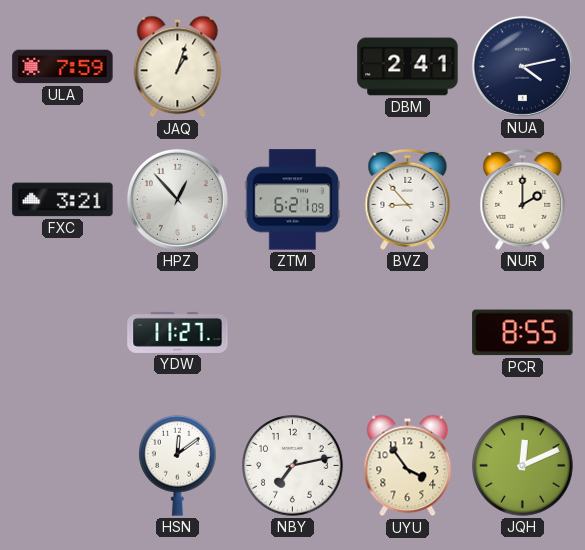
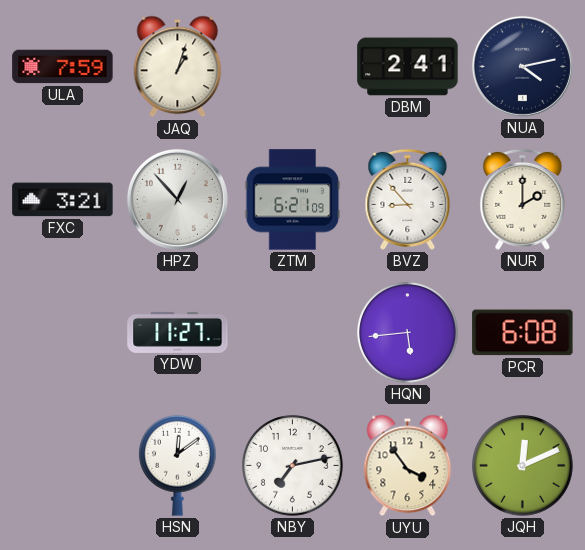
HQN: none -> 5:44 (408, 333)
PCR: 8:55 -> 6:08 (523, 333)
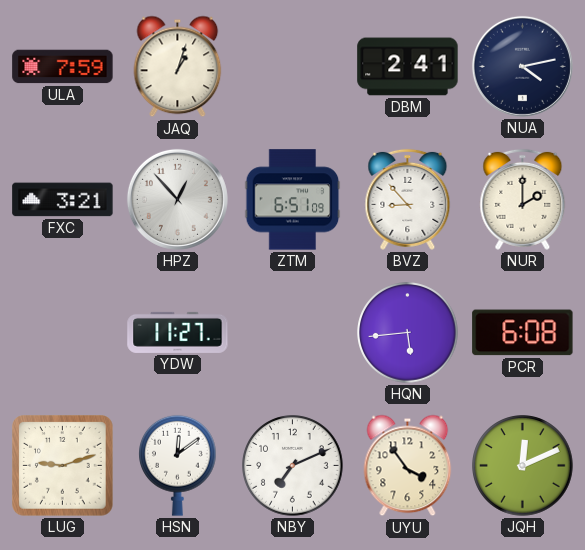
ZTM: 6:21 -> 6:51 (293, 200)
LUG: none -> 9:12 (63, 466)
NBY: 7:13 -> 7:11 (293, 466)
